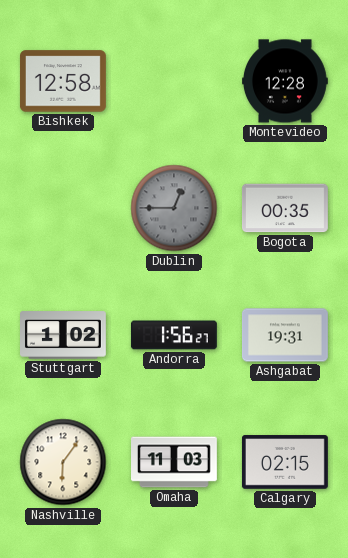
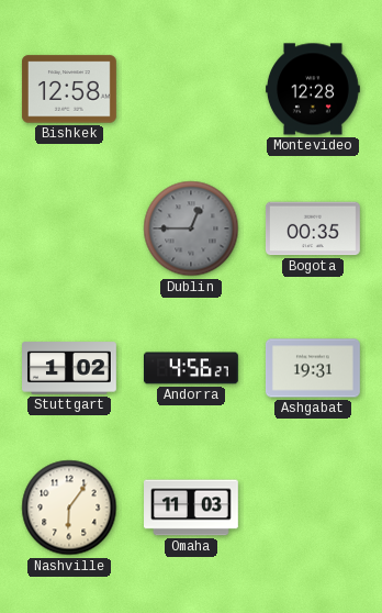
Andorra: 1:56 -> 4:56 (191, 368)
Calgary: 02:15 -> none (285, 462)
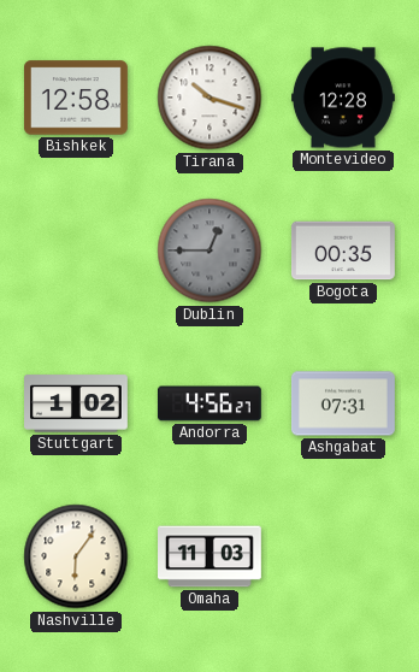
Tirana: none -> 10:18 (209, 98)
Ashgabat: 19:31 -> 07:31 (343, 403)
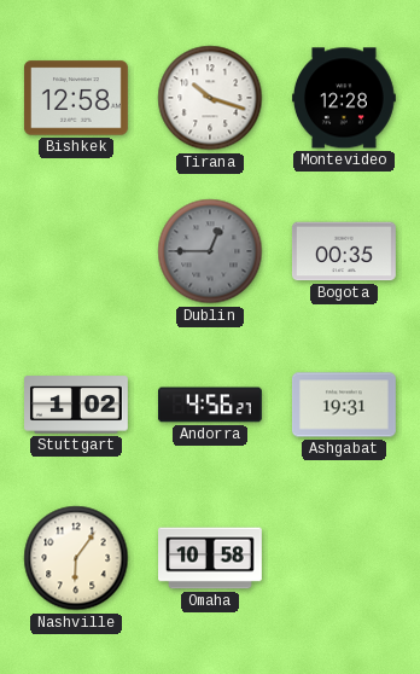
Ashgabat: 07:31 -> 19:31 (344, 405)
Omaha: 11:03 -> 10:58 (211, 558)
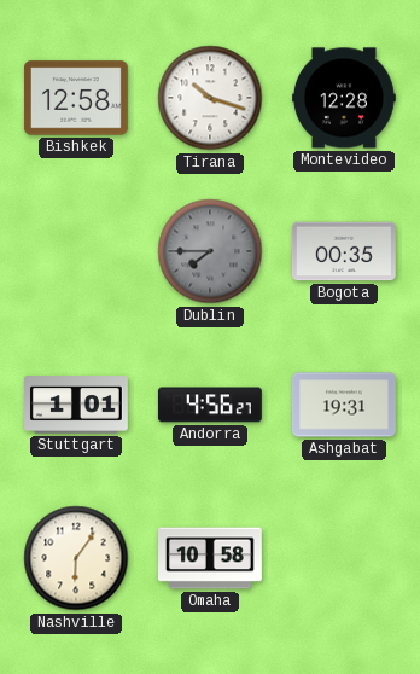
Dublin: 12:45 -> 7:45 (210, 251)
Stuttgart: 1:02 -> 1:01 (77, 405)
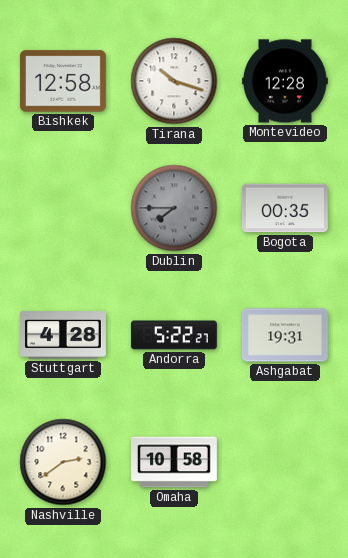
Stuttgart: 1:01 -> 4:28 (64, 335)
Andorra: 4:56 -> 5:22 (174, 335)
Nashville: 6:06 -> 2:39 (63, 462)
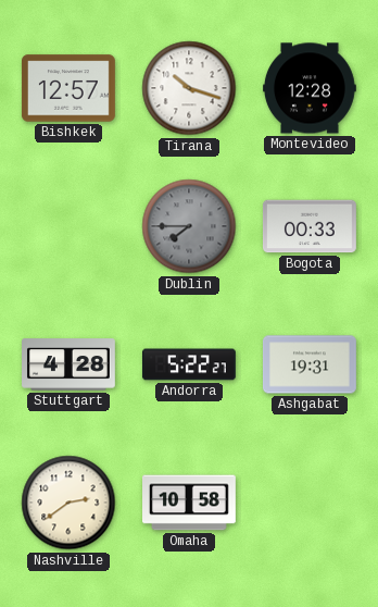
Bishkek: 12:58 -> 12:57 (68, 88)
Bogota: 00:35 -> 00:33 (310, 226)
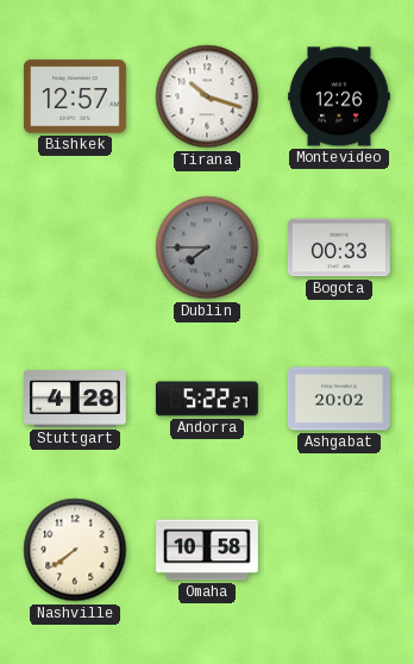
Montevideo: 12:28 -> 12:26 (340, 96)
Ashgabat: 19:31 -> 20:02 (339, 399)
Nashville: 2:39 -> 7:39 (75, 550)
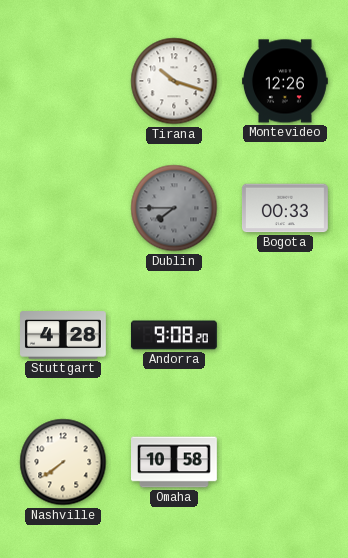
Bishkek: 12:57 -> none (75, 96)
Andorra: 5:22 -> 9:08 (174, 335)
Ashgabat: 20:02 -> none (339, 399)
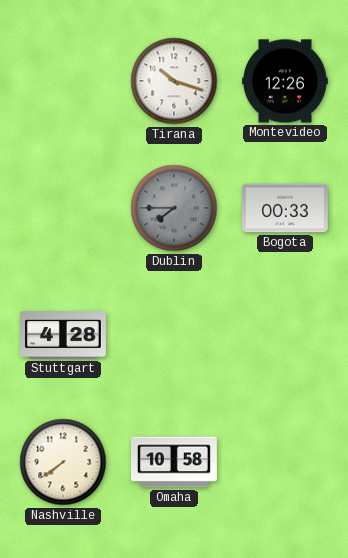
Andorra: 9:08 -> none (174, 335)
